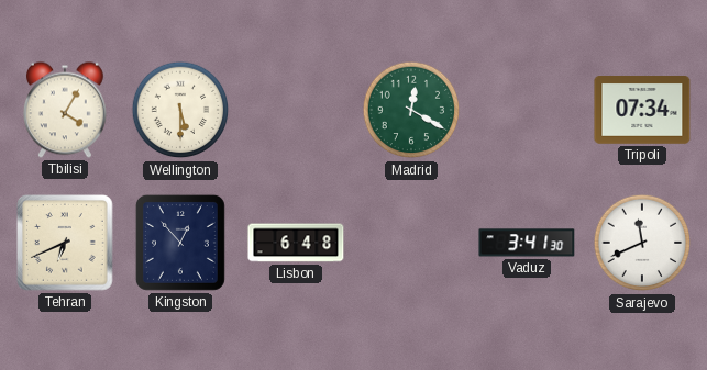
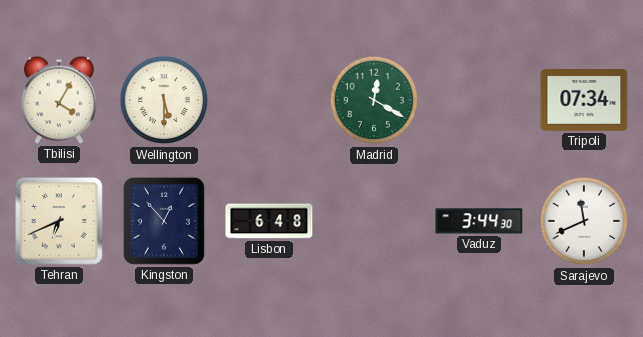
Vaduz: 3:41 -> 3:44 (479, 221)
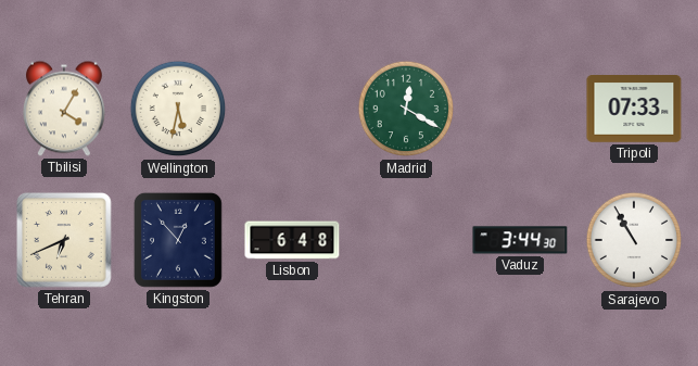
Wellington: 5:30 -> 5:32 (178, 109)
Tripoli: 07:34 -> 07:33 (634, 109)
Sarajevo: 11:41 -> 10:55 (634, 240)
